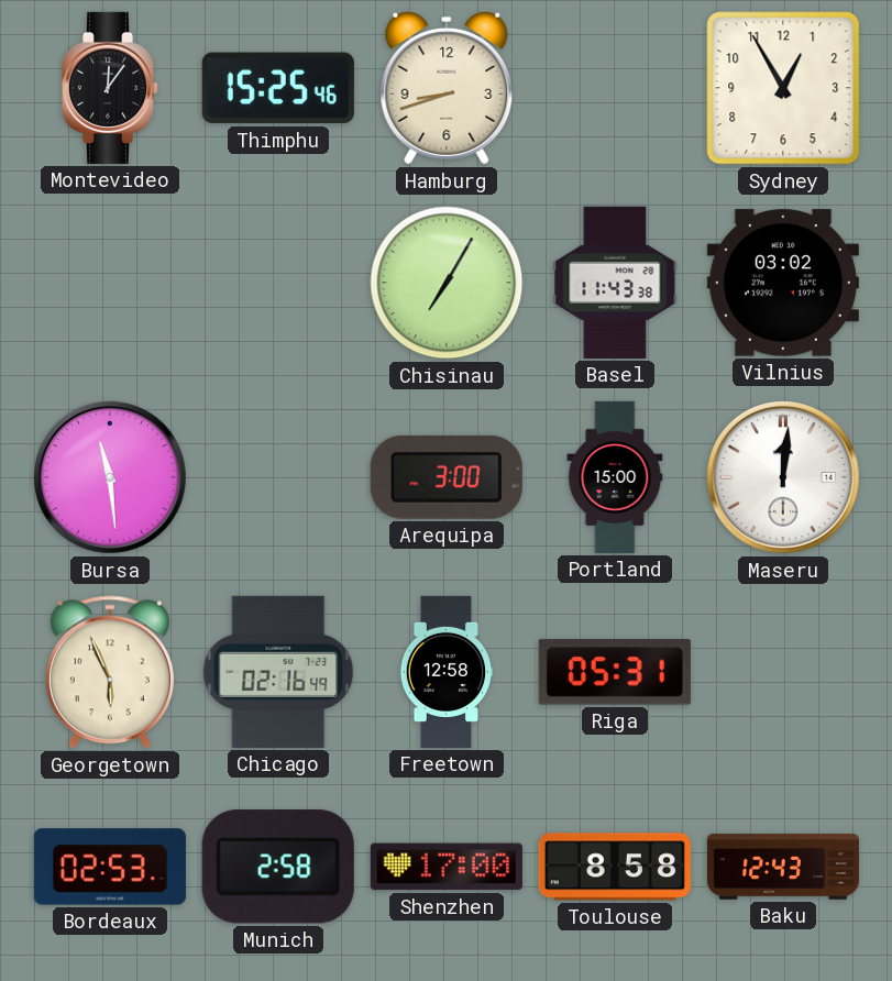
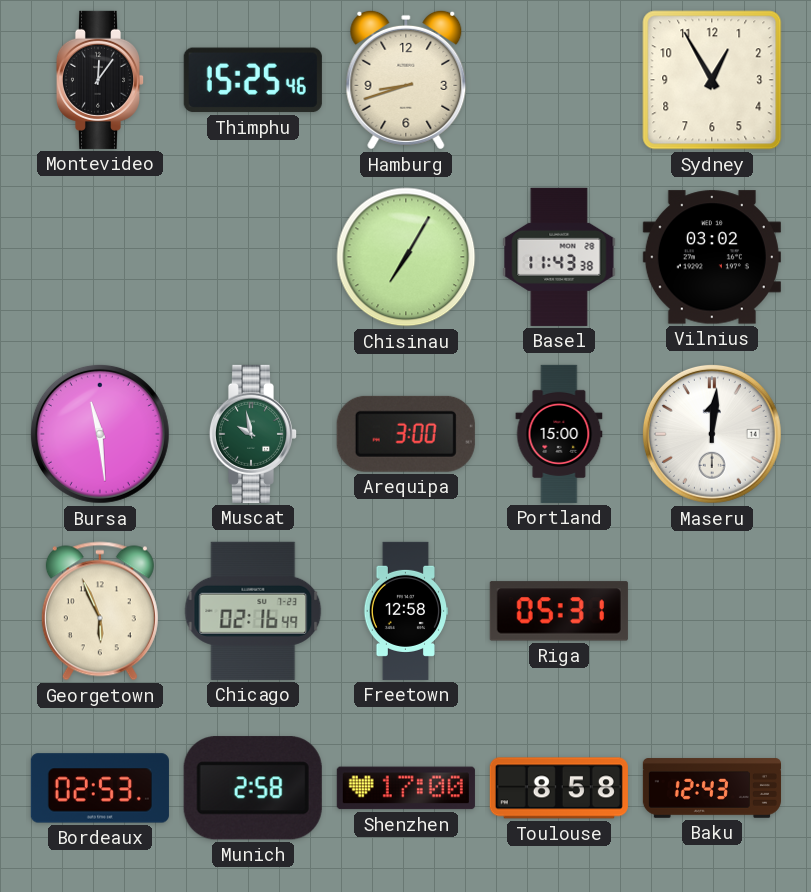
Muscat: none -> 9:58 (253, 434)
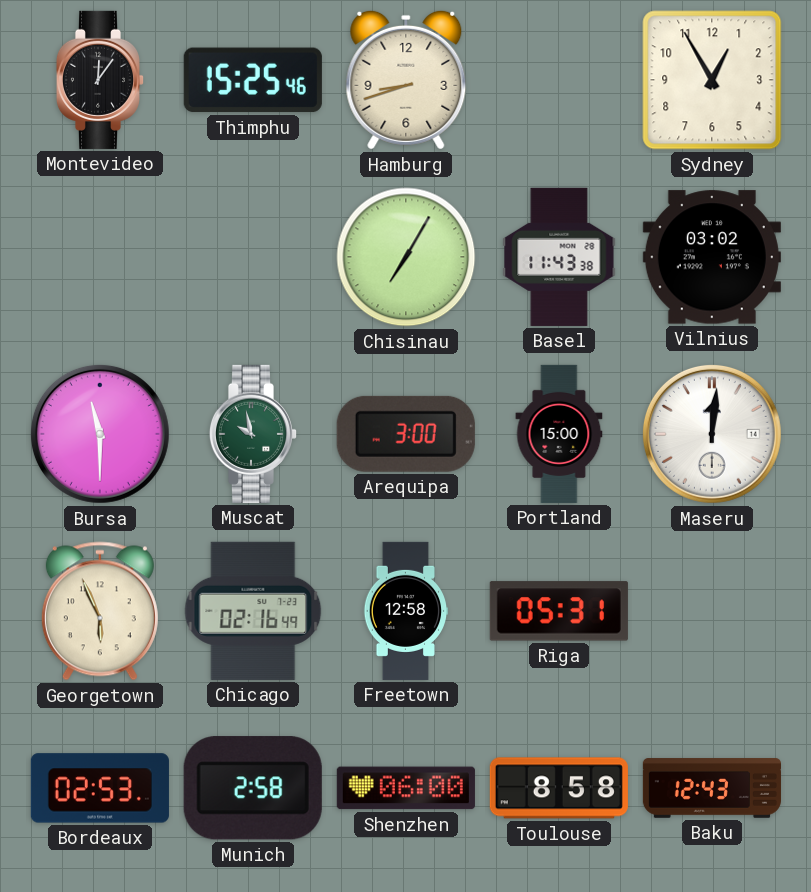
Bursa: 11:29 -> 11:30 (100, 434)
Shenzhen: 17:00 -> 06:00 (406, 788)
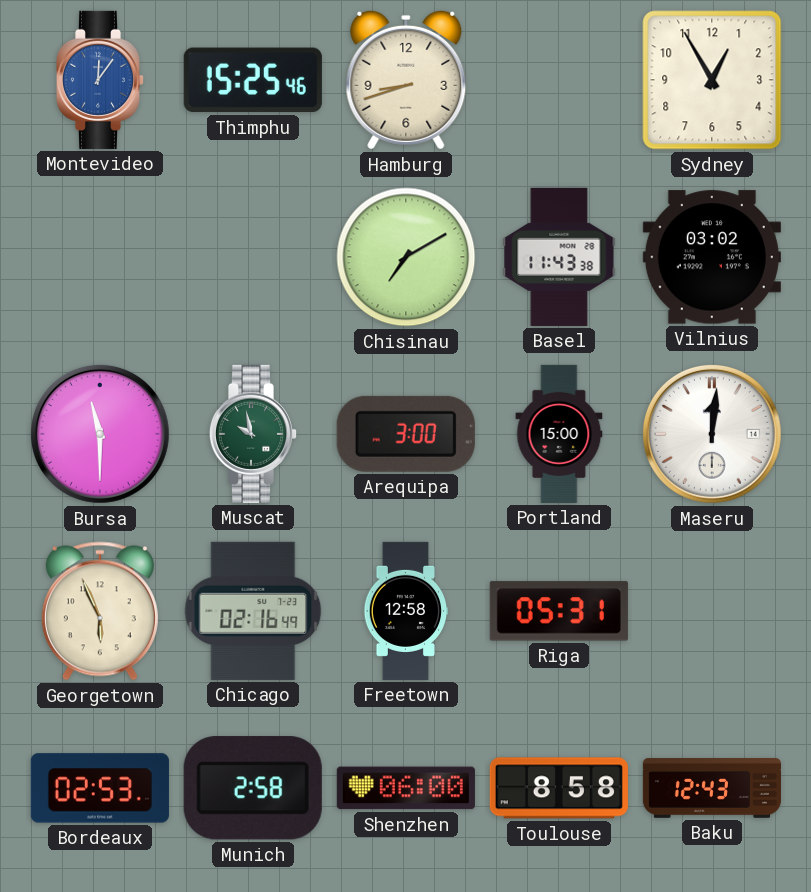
Montevideo dial: black -> blue (100, 80)
Chisinau: 7:05 -> 7:10 (406, 257)
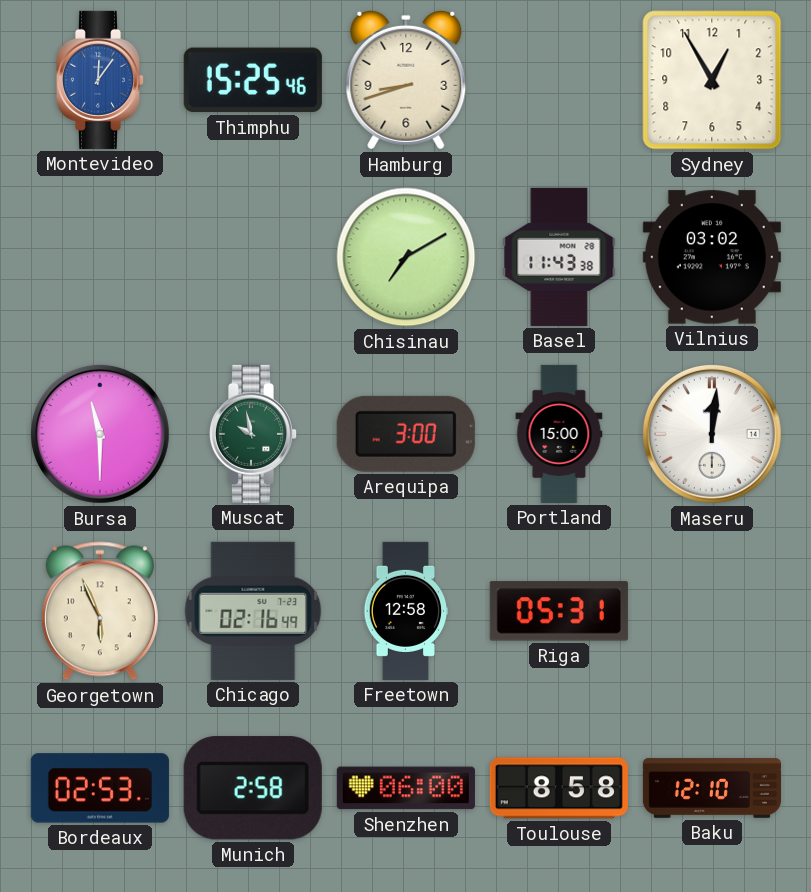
Baku: 12:43 -> 12:10 (712, 788)
